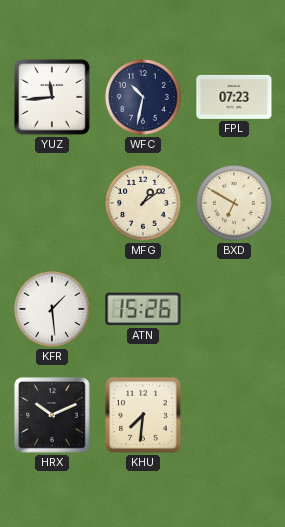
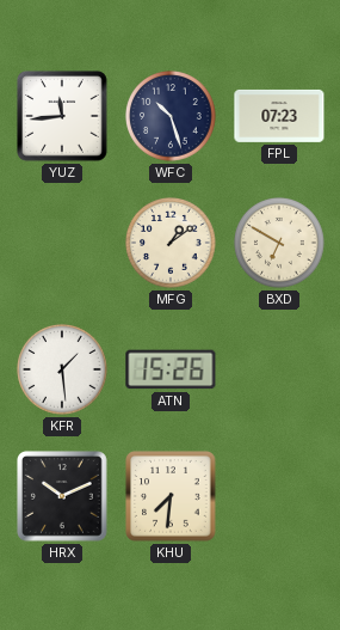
WFC: 10:32 -> 10:27 (171, 116)
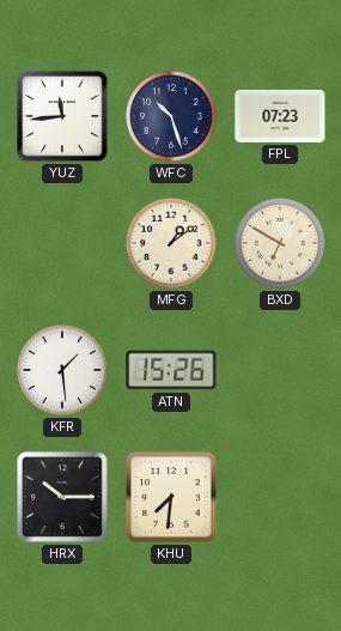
HRX: 10:11 -> 10:15 (63, 498)
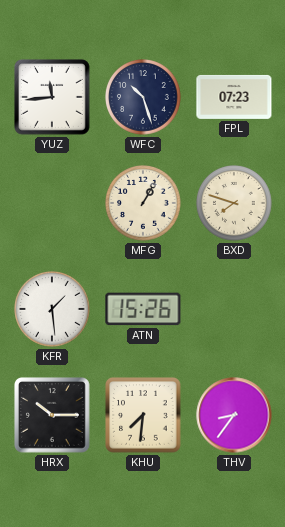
MFG: 1:09 -> 1:05 (143, 203)
BXD: 6:50 -> 7:48 (234, 203)
THV: none -> 8:36 (234, 415)
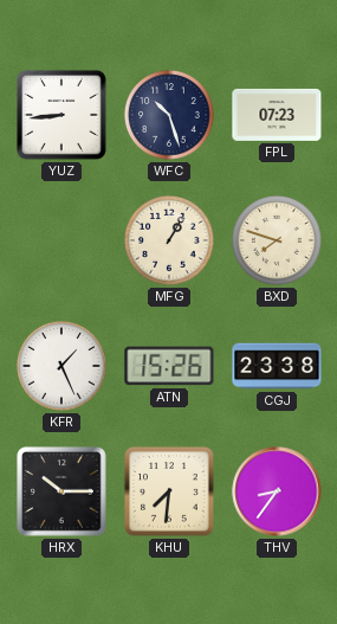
YUZ: 11:44 -> 8:44 (63, 116)
KFR: 1:29 -> 1:26 (61, 366)
CGJ: none -> 23:38 (277, 366)
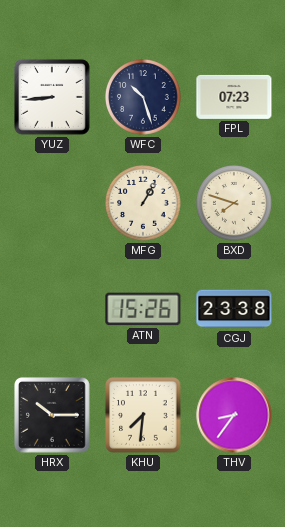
KFR: 1:26 -> none (61, 366)
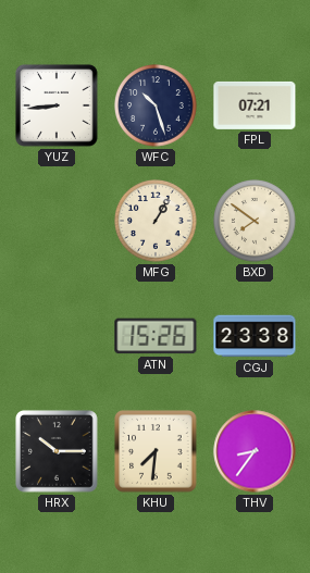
FPL: 07:23 -> 07:21 (255, 105)
BXD: 7:48 -> 7:51 (255, 221)
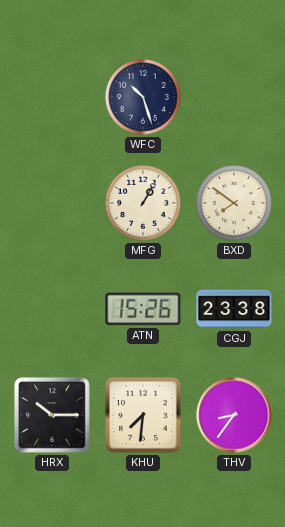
YUZ: 8:44 -> none (58, 107)
FPL: 07:21 -> none (255, 105)
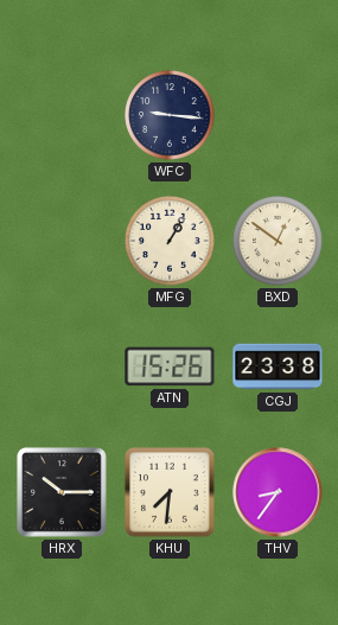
WFC: 10:27 -> 9:16 (170, 115)
BXD: 7:51 -> 12:51 (278, 241)
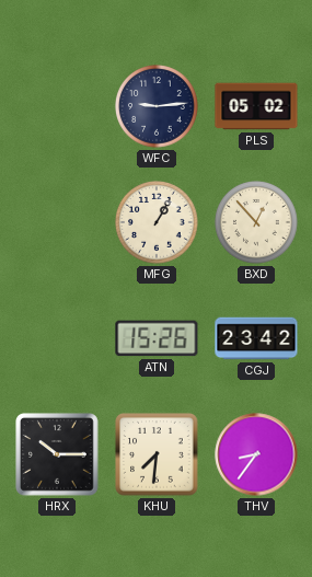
WFC: 9:16 -> 9:14 (157, 106)
PLS: none -> 05:02 (256, 106)
BXD: 12:51 -> 12:53 (256, 222)
CGJ: 23:38 -> 23:42 (256, 338)
